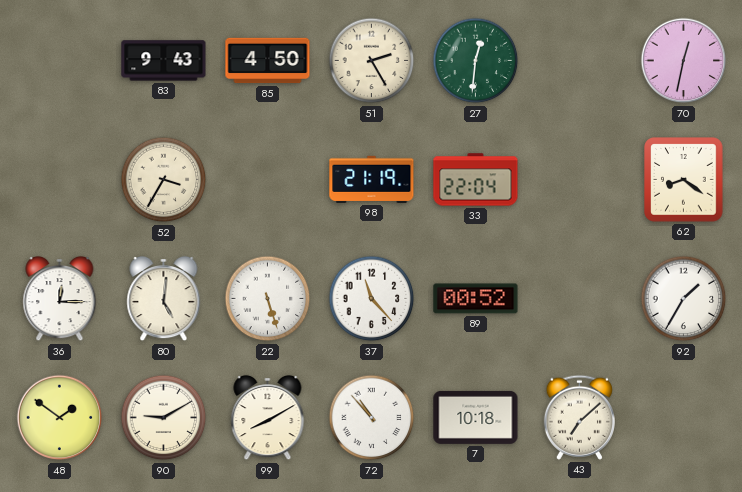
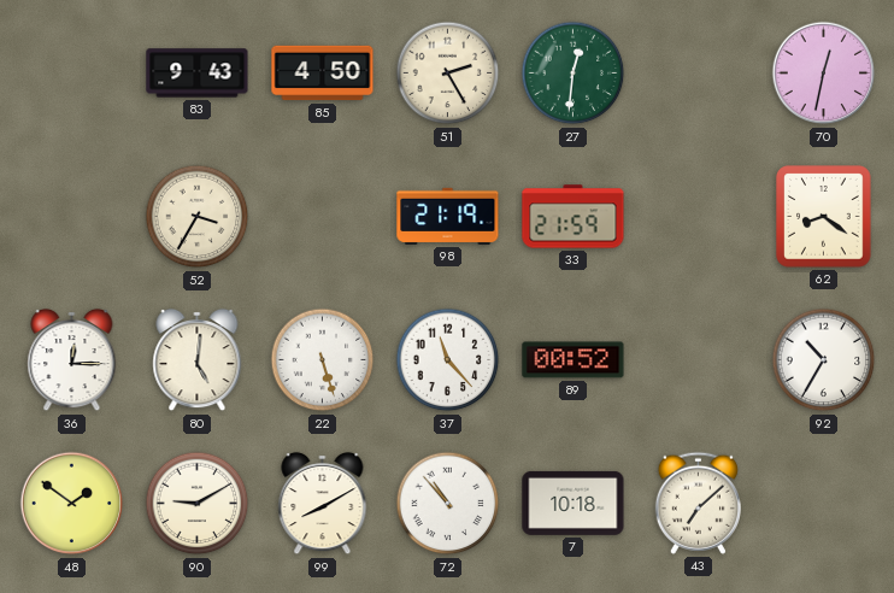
33: 22:04 -> 21:59 (574, 217)
92: 1:35 -> 10:35 (824, 360)
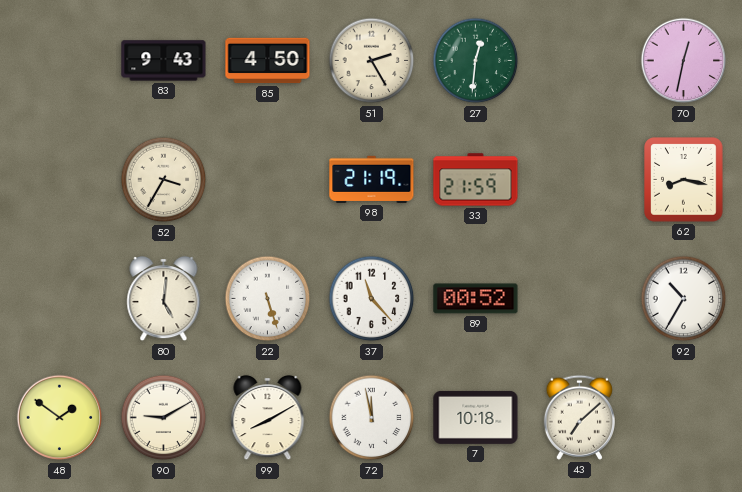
62: 8:21 -> 8:17 (684, 180)
36: 12:15 -> none (72, 360)
72: 10:53 -> 11:58 (372, 418)
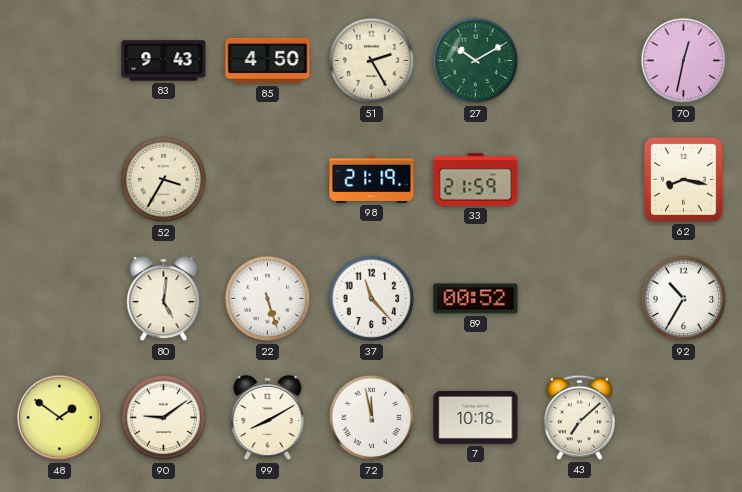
27: 12:31 -> 10:10 (476, 61)
90: 9:10 -> 9:09 (164, 418)
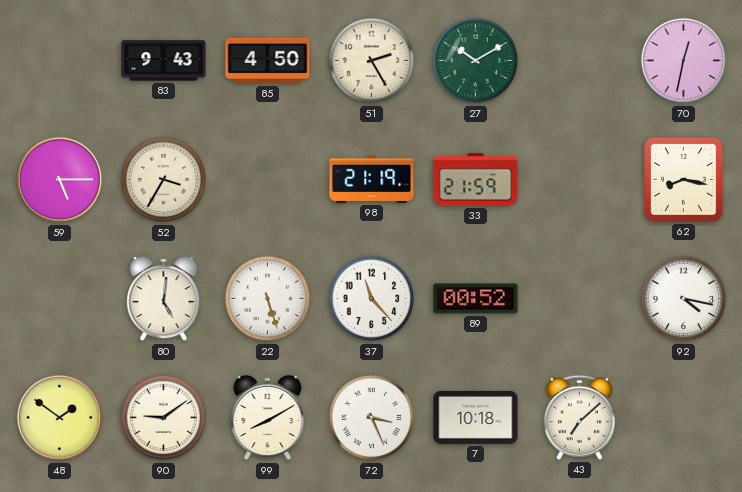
59: none -> 5:15 (60, 180)
92: 10:35 -> 4:17 (684, 299)
72: 11:58 -> 3:26 (372, 418)
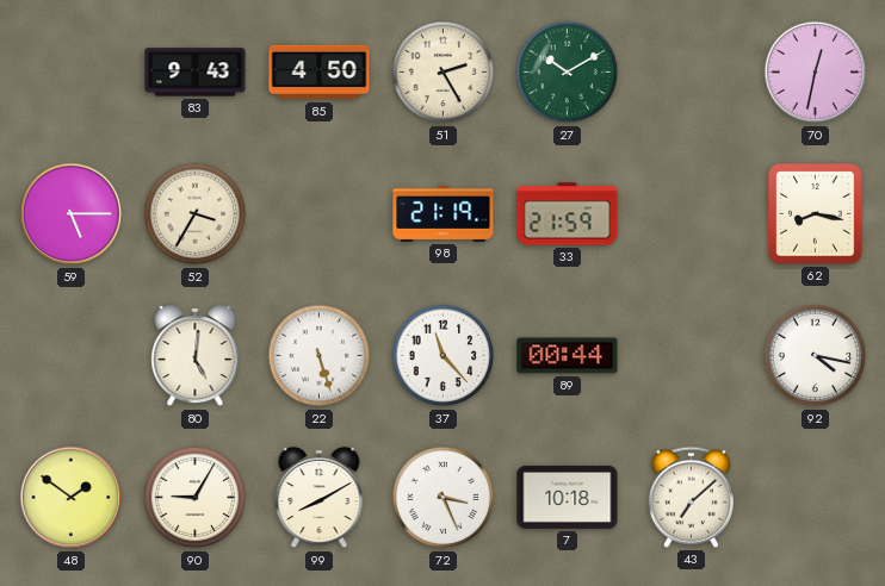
89: 00:52 -> 00:44 (568, 356)
90: 9:09 -> 9:05 (196, 498)
